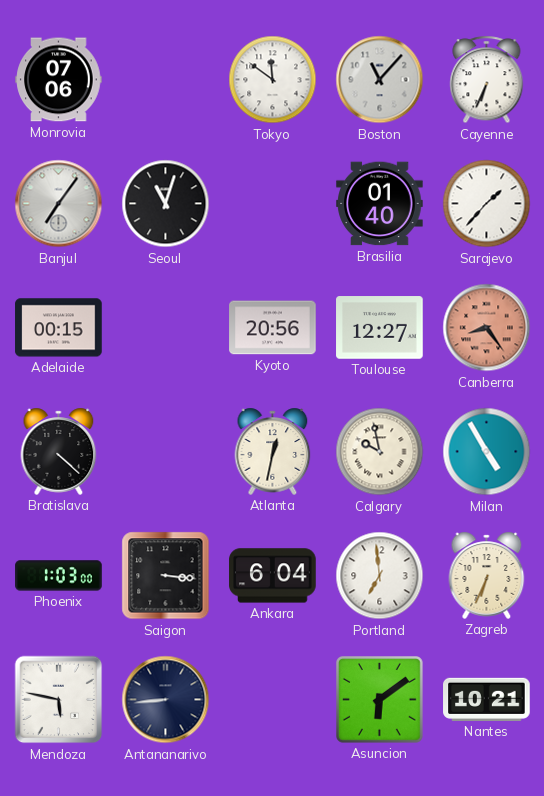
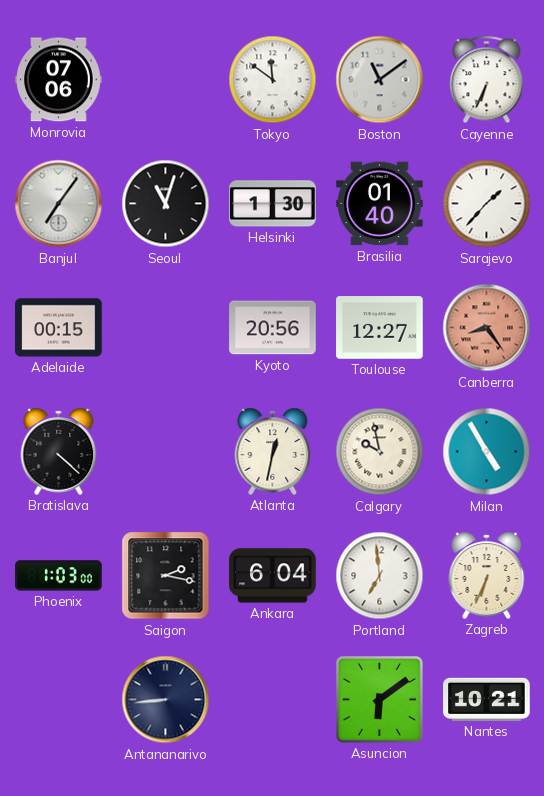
Boston: 11:07 -> 11:09 (380, 80)
Helsinki: none -> 1:30 (273, 204)
Saigon: 3:16 -> 2:17 (166, 576)
Mendoza: 5:47 -> none (59, 700)
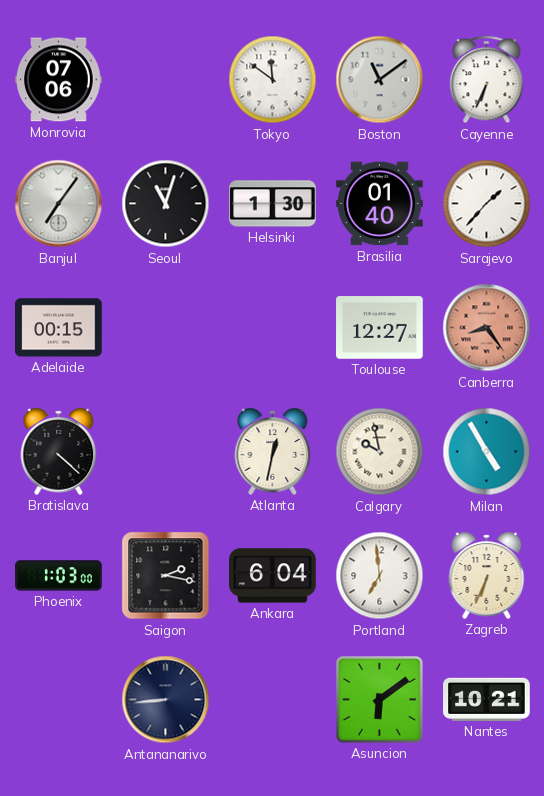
Kyoto: 20:56 -> none (273, 328)
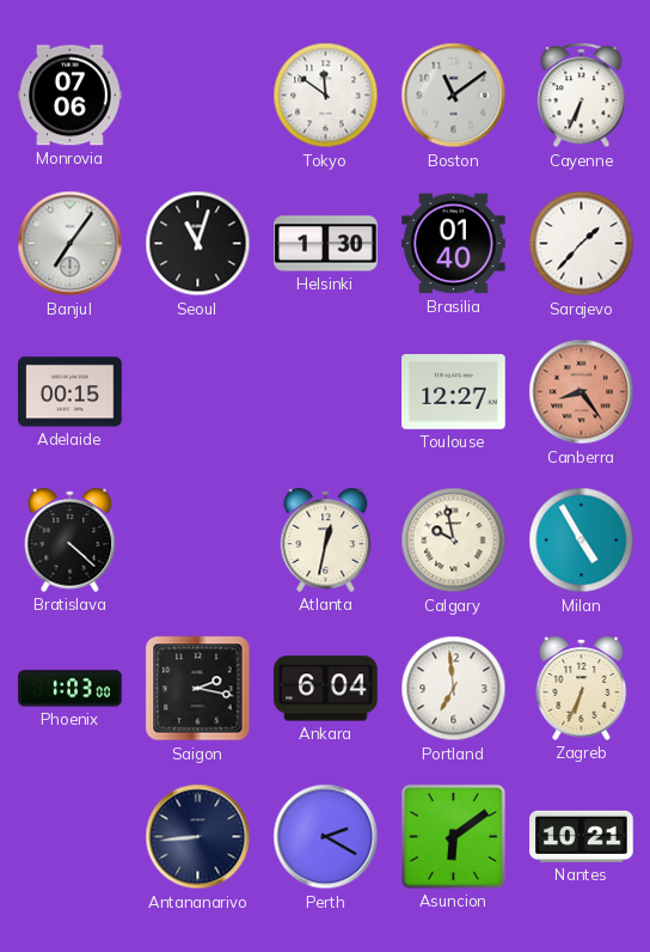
Perth: none -> 2:20 (326, 837)
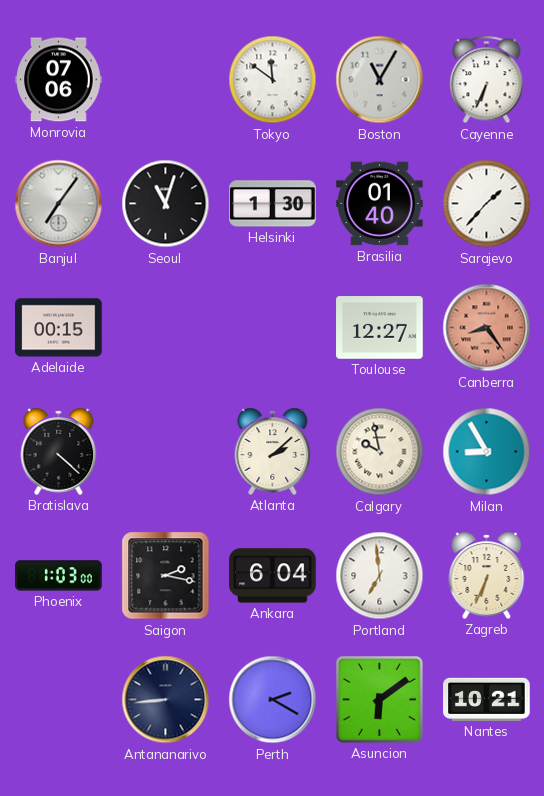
Boston: 11:09 -> 11:05 (380, 80)
Atlanta: 12:32 -> 2:08 (273, 451)
Milan: 4:55 -> 8:55 (487, 452)
